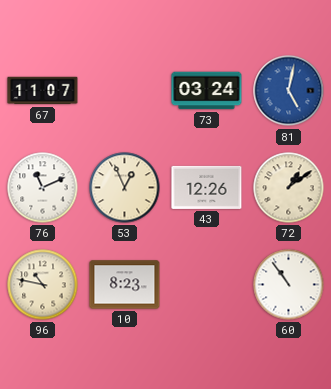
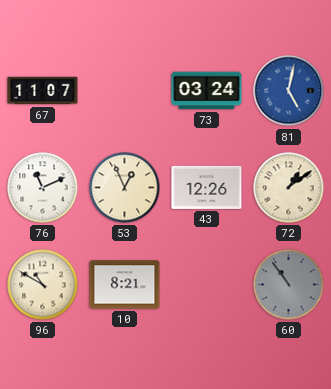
96: 10:47 -> 10:50 (43, 285)
10: 8:23 -> 8:21 (125, 285)
60 dial: white -> grey (289, 285)
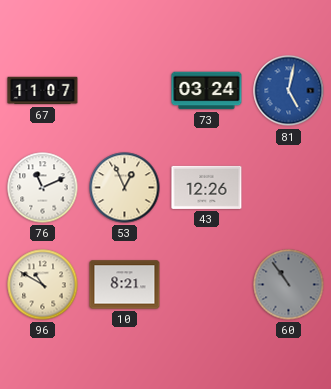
72: 1:09 -> none (289, 188)
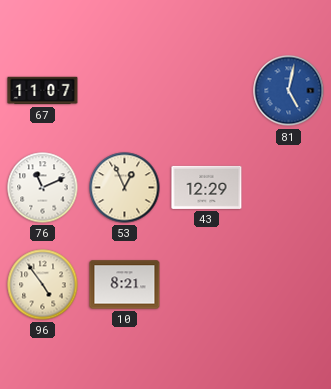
73: 03:24 -> none (207, 91)
43: 12:26 -> 12:29 (207, 187)
96: 10:50 -> 4:54 (43, 285)
60: 10:54 -> none (289, 285)
